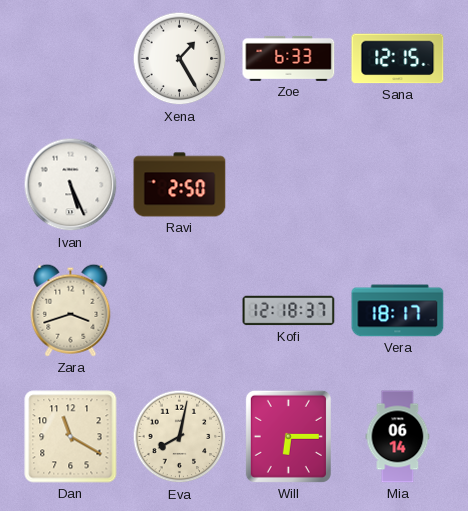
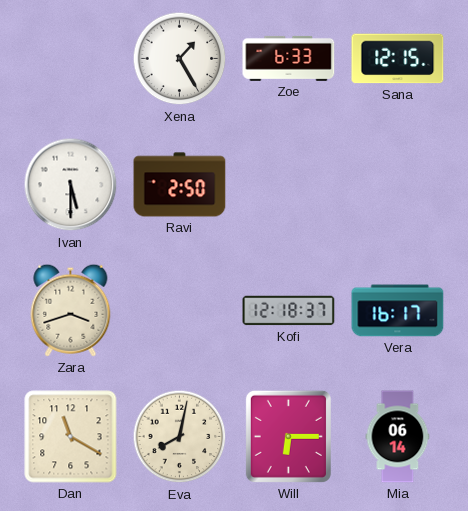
Ivan: 5:26 -> 5:30 (71, 185)
Vera: 18:17 -> 16:17 (398, 311)
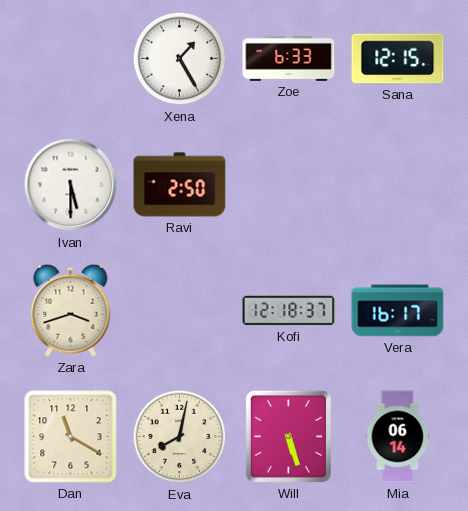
Will: 6:15 -> 5:27 (288, 436)
